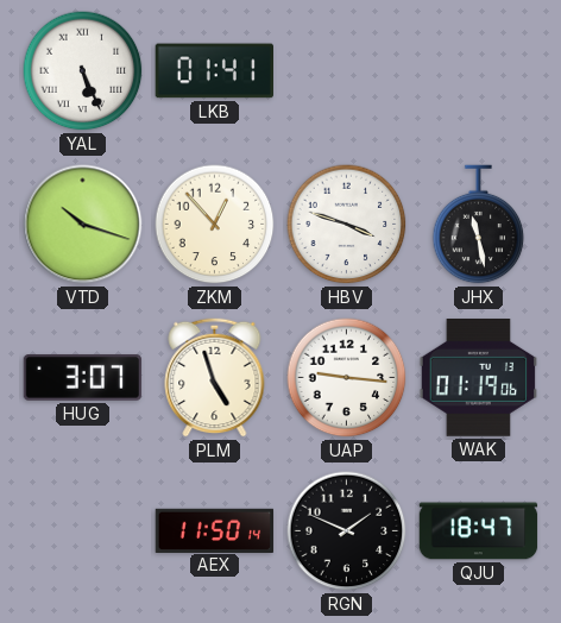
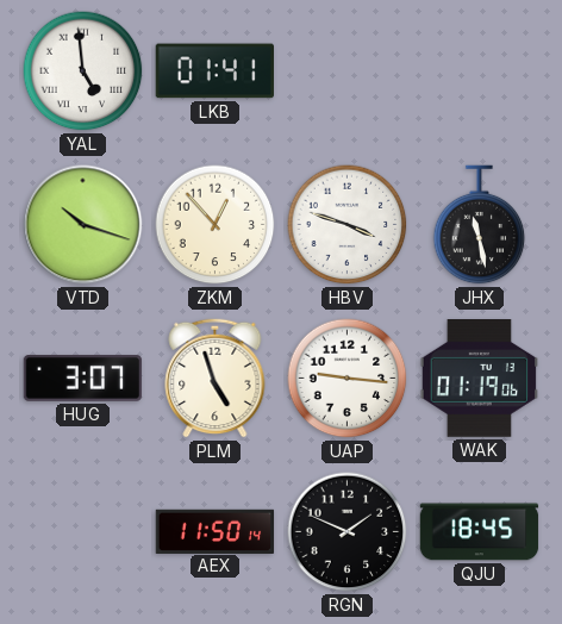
YAL: 5:26 -> 4:59 (83, 71)
QJU: 18:47 -> 18:45 (480, 532)
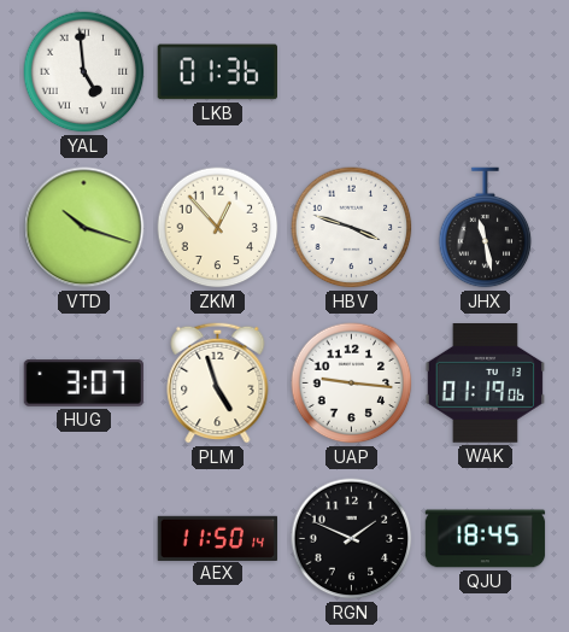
LKB: 01:41 -> 01:36 (218, 72)
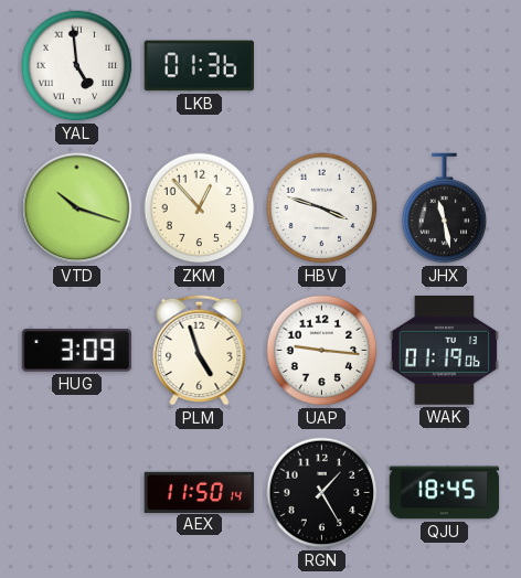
HUG: 3:07 -> 3:09 (77, 351)
RGN: 1:49 -> 1:25 (322, 493)
